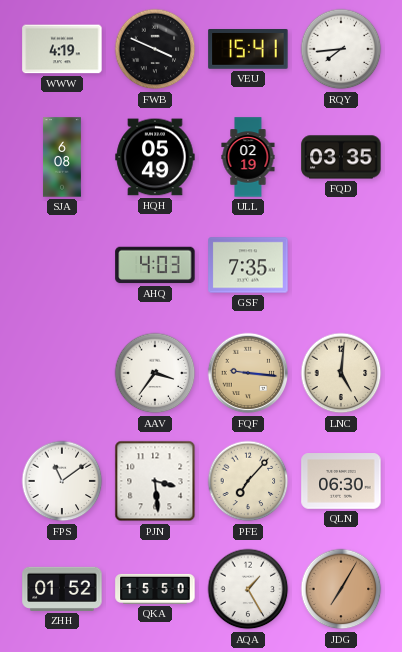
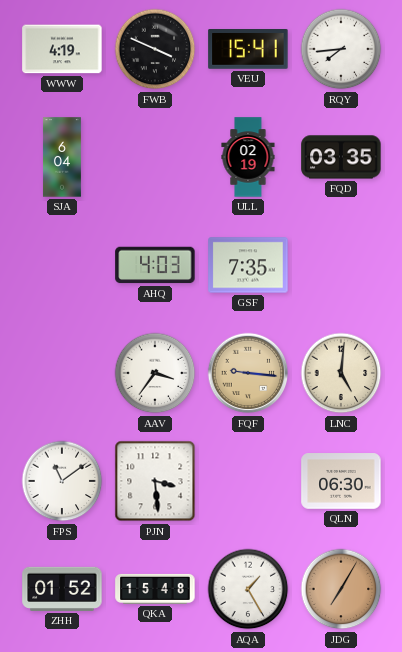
SJA: 6:08 -> 6:04 (62, 157)
HQH: 05:49 -> none (155, 157)
PFE: 7:07 -> none (248, 481)
QKA: 15:50 -> 15:48 (155, 589)
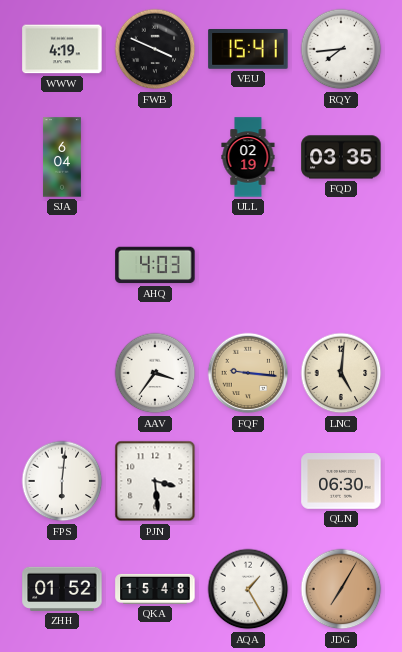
GSF: 7:35 -> none (248, 265)
FPS: 11:09 -> 6:01 (62, 481)
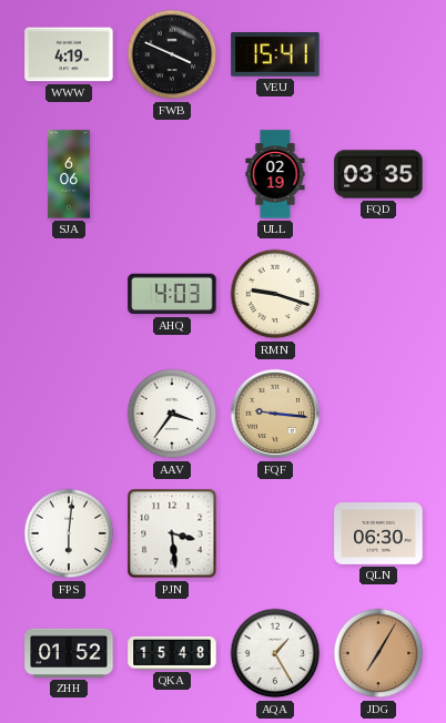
RQY: 7:44 -> none (341, 49)
SJA: 6:04 -> 6:06 (69, 174)
RMN: none -> 9:18 (275, 294)
LNC: 5:01 -> none (341, 373)
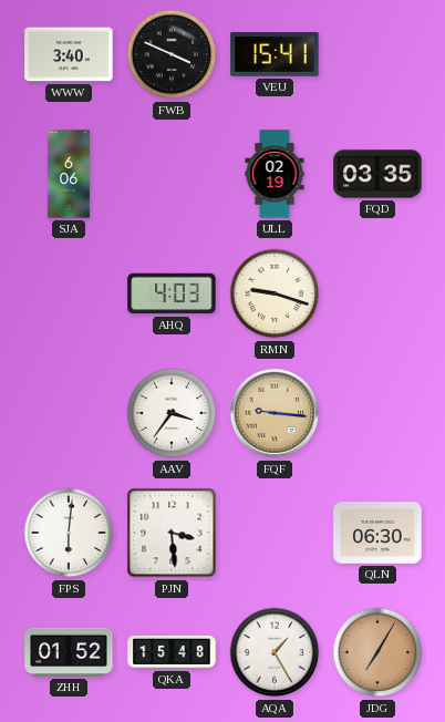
WWW: 4:19 -> 3:40 (69, 54)
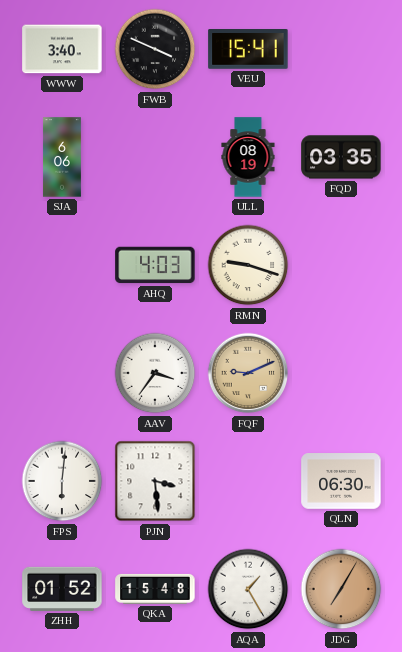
ULL: 02:19 -> 08:19 (248, 157)
FQF: 9:16 -> 9:11 (248, 373)
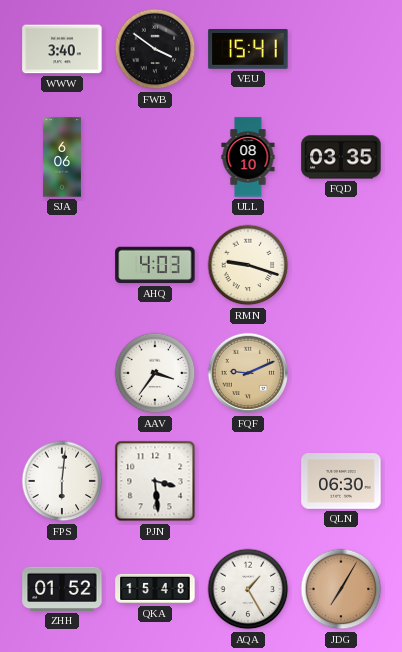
FWB: 3:49 -> 3:51 (155, 49)
ULL: 08:19 -> 08:10 (248, 157)
